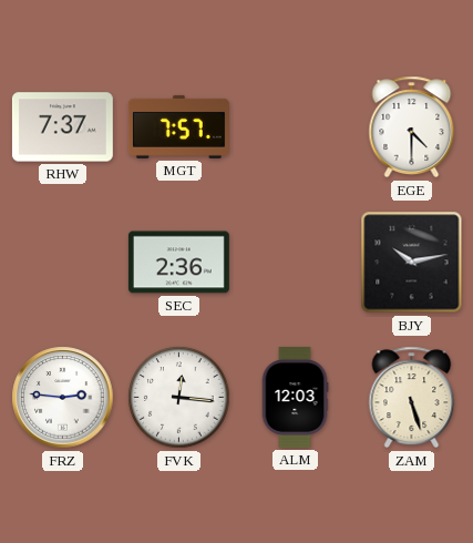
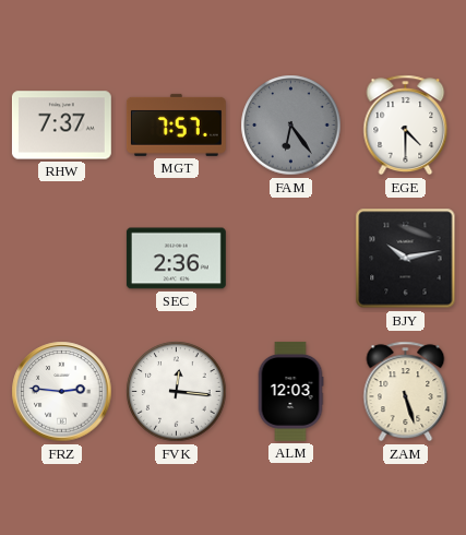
FAM: none -> 6:24 (291, 126)
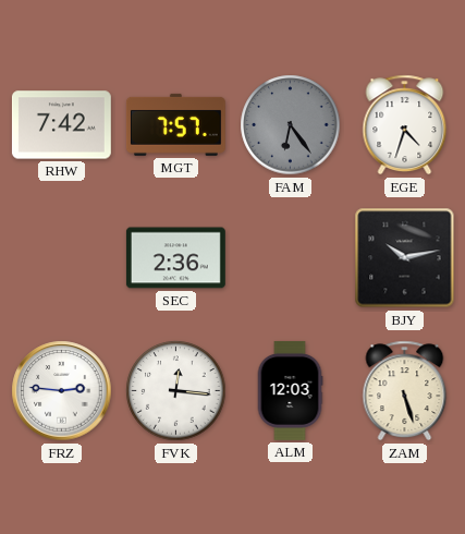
RHW: 7:37 -> 7:42 (61, 125)
EGE: 4:30 -> 4:33 (405, 125)
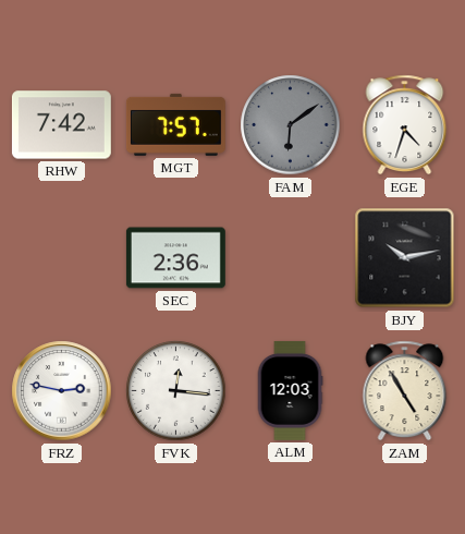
FAM: 6:24 -> 6:09 (291, 125)
FRZ: 2:46 -> 2:47 (62, 391)
ZAM: 5:27 -> 4:55 (405, 391)
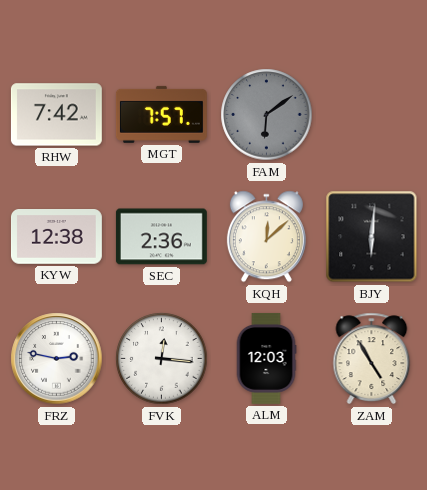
EGE: 4:33 -> none (405, 125)
KYW: none -> 12:38 (56, 237)
KQH: none -> 12:08 (266, 237)
BJY: 10:13 -> 6:01 (372, 237)
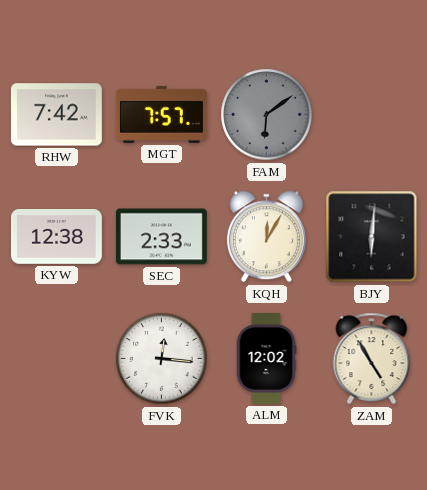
SEC: 2:36 -> 2:33 (161, 237)
KQH: 12:08 -> 12:05 (266, 237)
FRZ: 2:47 -> none (57, 359)
ALM: 12:03 -> 12:02 (266, 358)
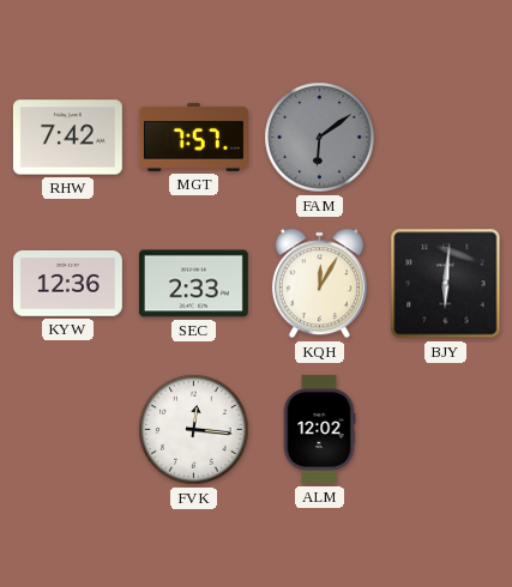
KYW: 12:38 -> 12:36 (67, 284)
ZAM: 4:55 -> none (372, 359)
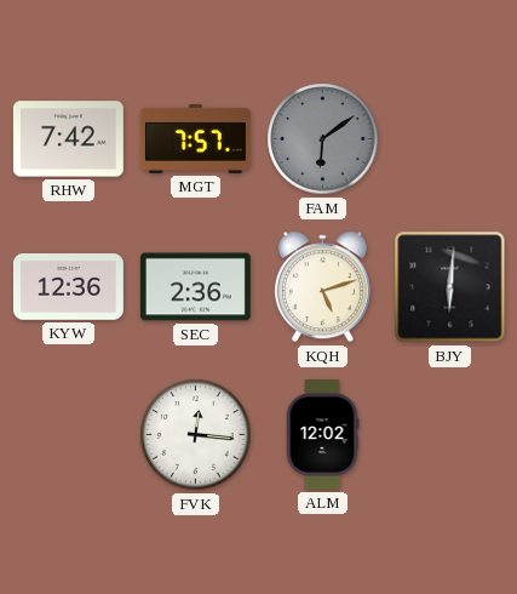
SEC: 2:33 -> 2:36 (195, 287)
KQH: 12:05 -> 5:12 (322, 287)
